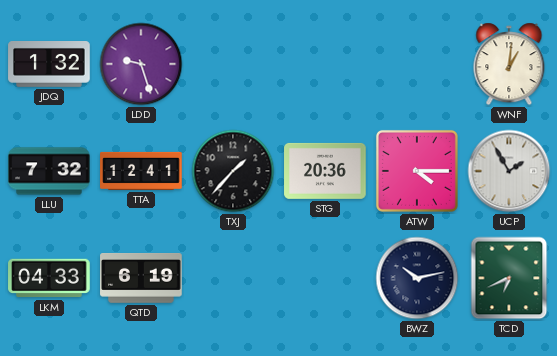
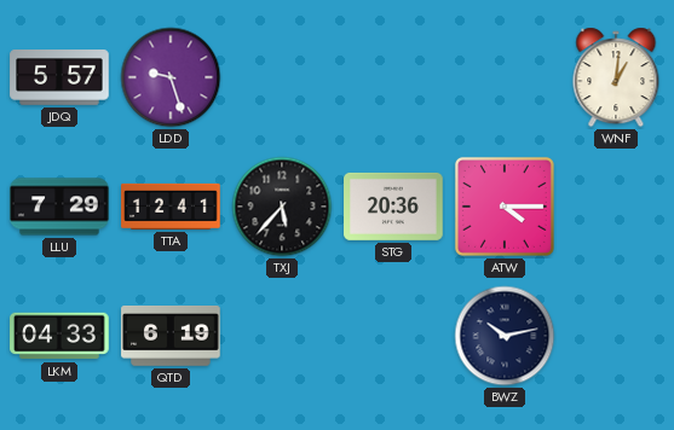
JDQ: 1:32 -> 5:57 (59, 79)
LLU: 7:32 -> 7:29 (59, 207)
TXJ: 1:37 -> 5:37 (282, 207)
UCP: 1:55 -> none (509, 171)
TCD: 6:41 -> none (509, 278)
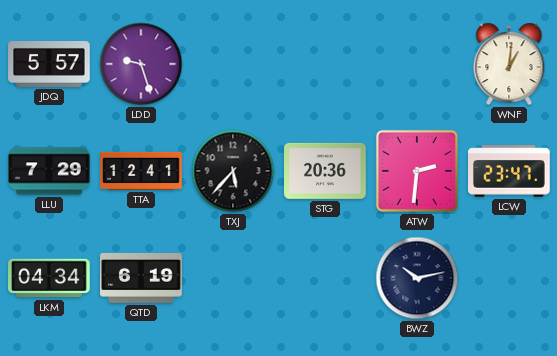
ATW: 4:15 -> 2:31 (417, 171)
LCW: none -> 23:47 (510, 171)
LKM: 04:33 -> 04:34 (49, 278)
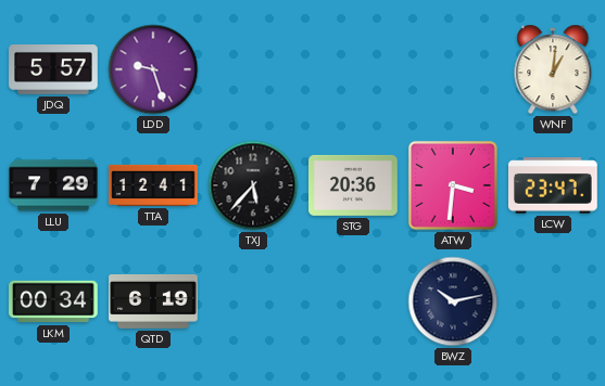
ATW: 2:31 -> 3:31 (453, 185)
LKM: 04:34 -> 00:34 (53, 301)
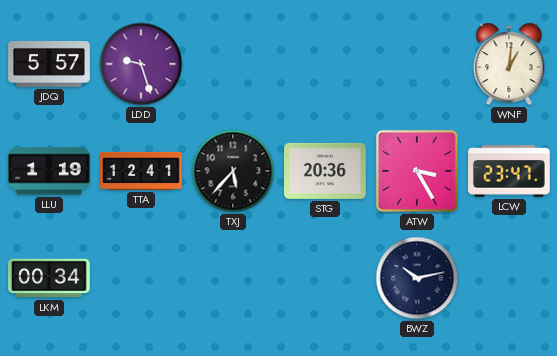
LLU: 7:29 -> 1:19 (49, 171)
ATW: 3:31 -> 3:25 (417, 171)
QTD: 6:19 -> none (153, 303)
